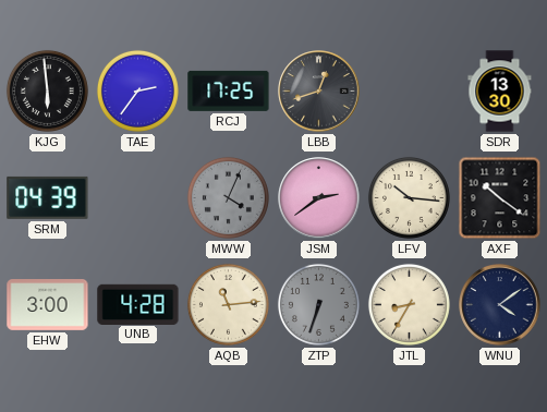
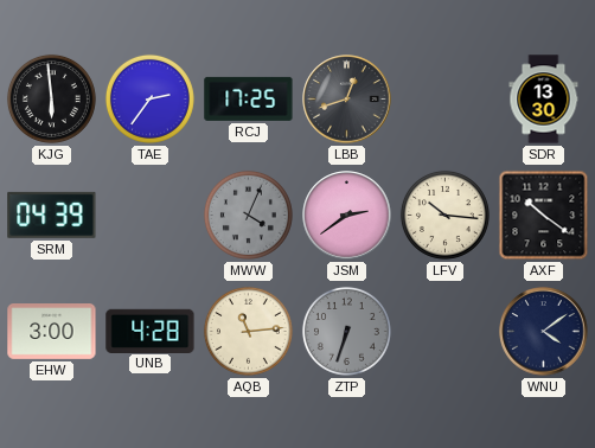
JTL: 8:35 -> none (409, 304)
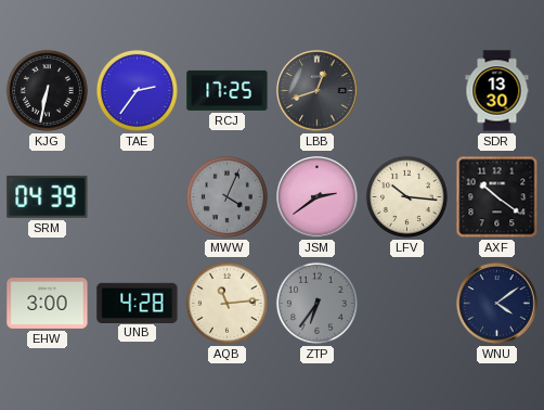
KJG: 5:59 -> 6:32 (47, 90)
ZTP: 6:33 -> 6:36 (316, 303)
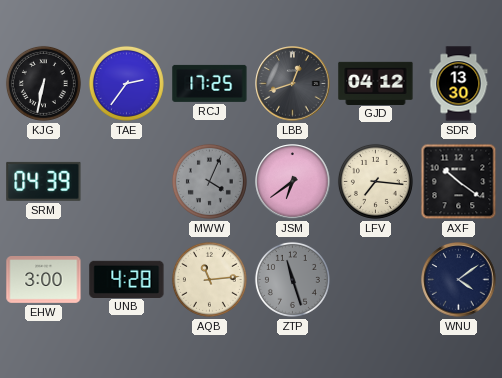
GJD: none -> 04:12 (376, 83)
JSM: 2:39 -> 6:39 (293, 182)
LFV: 10:16 -> 7:16 (375, 181)
ZTP: 6:36 -> 11:27 (292, 279)
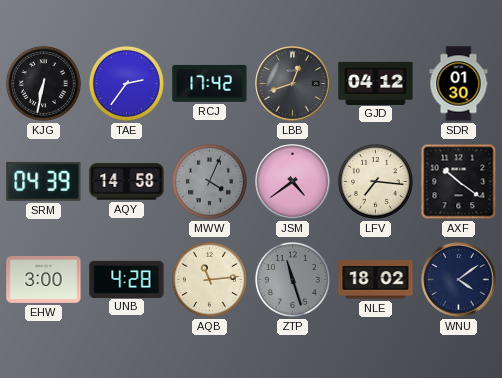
RCJ: 17:25 -> 17:42 (210, 83)
SDR: 13:30 -> 01:30 (459, 84)
AQY: none -> 14:58 (127, 182)
JSM: 6:39 -> 4:39 (293, 182)
NLE: none -> 18:02 (376, 280)
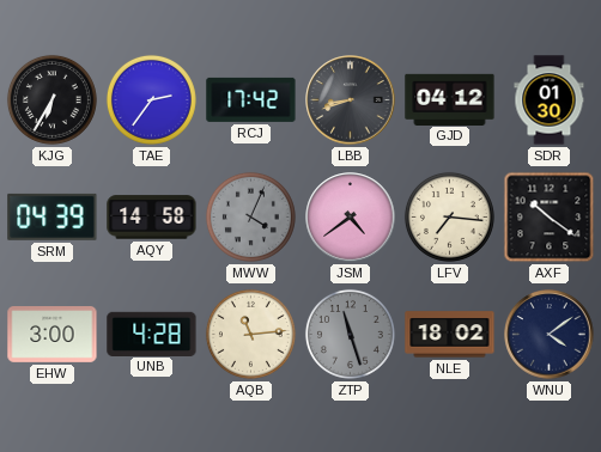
KJG: 6:32 -> 6:35 (51, 99)
LBB: 12:42 -> 8:42 (351, 100)
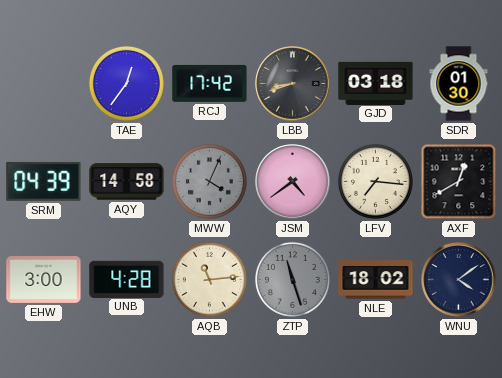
KJG: 6:35 -> none (51, 99)
TAE: 2:36 -> 12:36 (126, 83)
GJD: 04:12 -> 03:18 (376, 83)
AXF: 10:21 -> 12:40 (459, 182)
